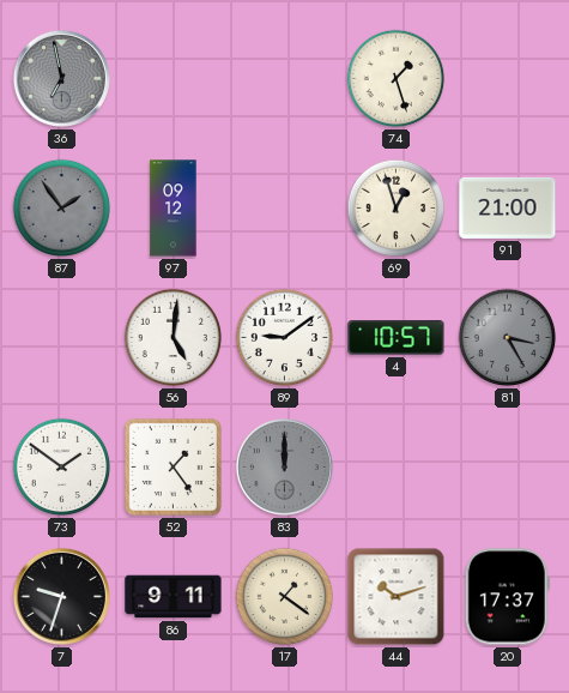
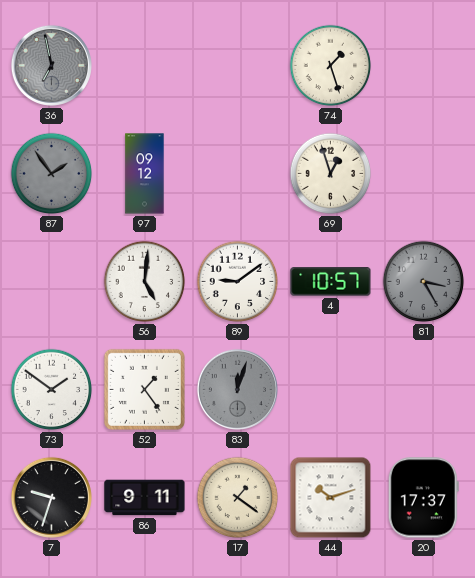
91: 21:00 -> none (508, 207)
83: 12:00 -> 12:03 (237, 389)
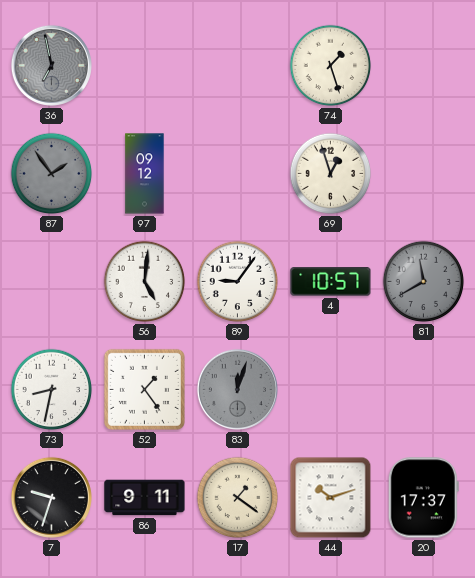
89: 9:09 -> 9:06 (238, 282)
81: 3:25 -> 11:40 (424, 282)
73: 1:51 -> 8:32 (52, 390)
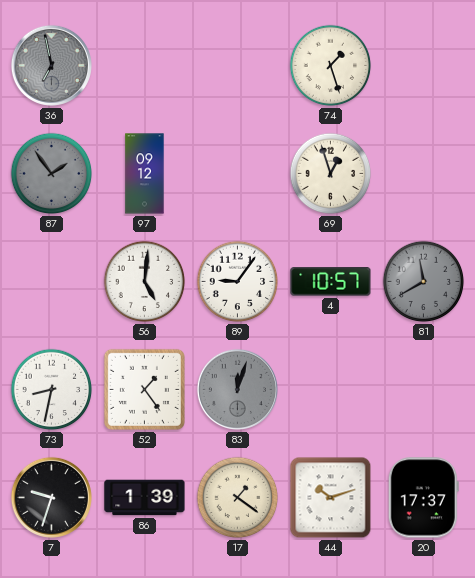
86: 9:11 -> 1:39 (145, 498)
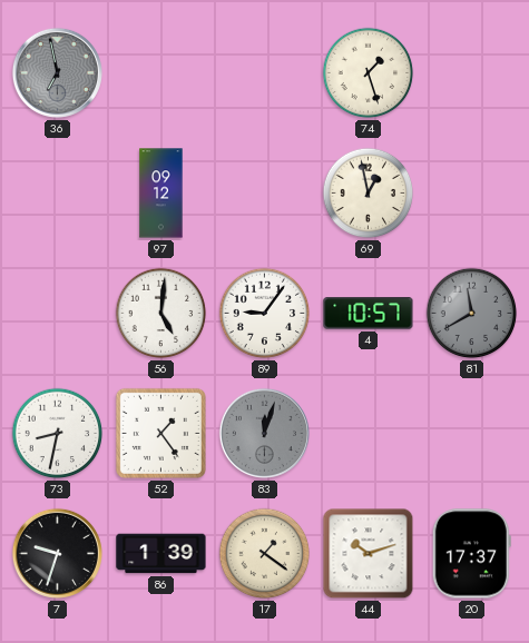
87: 1:54 -> none (52, 174)
69: 12:57 -> 12:58 (369, 194)
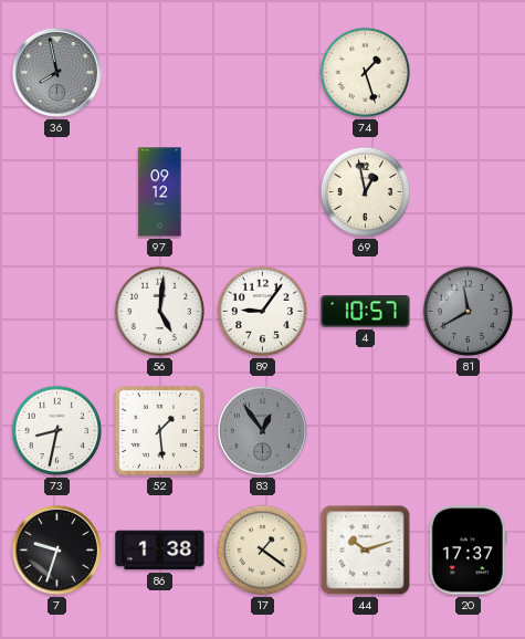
36: 6:58 -> 7:58 (56, 72)
52: 1:24 -> 1:29 (159, 430)
83: 12:03 -> 12:54 (262, 430)
86: 1:39 -> 1:38 (160, 551)
